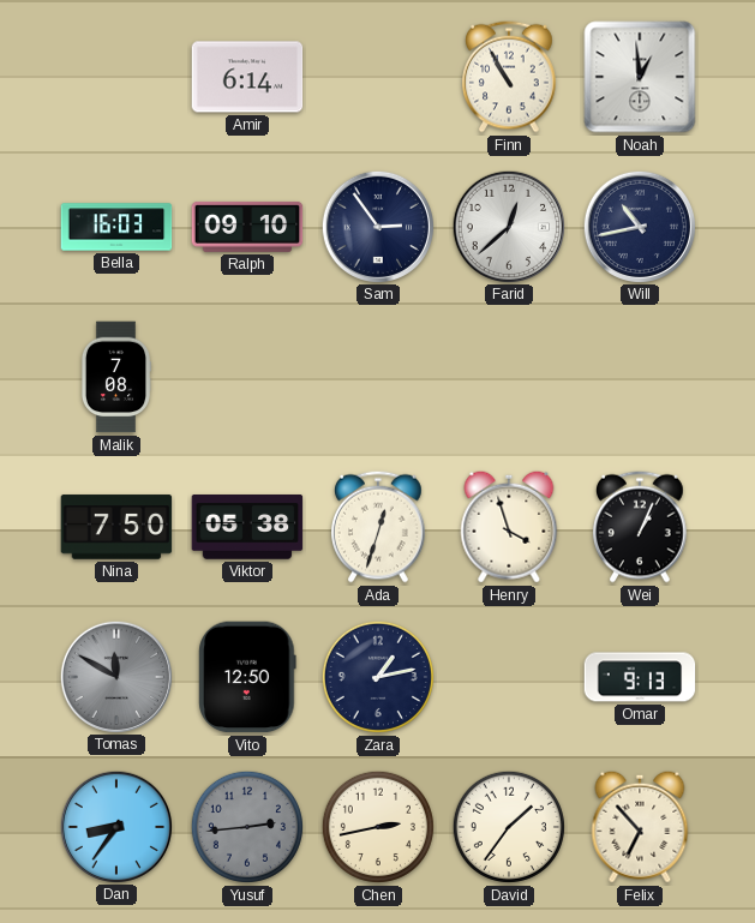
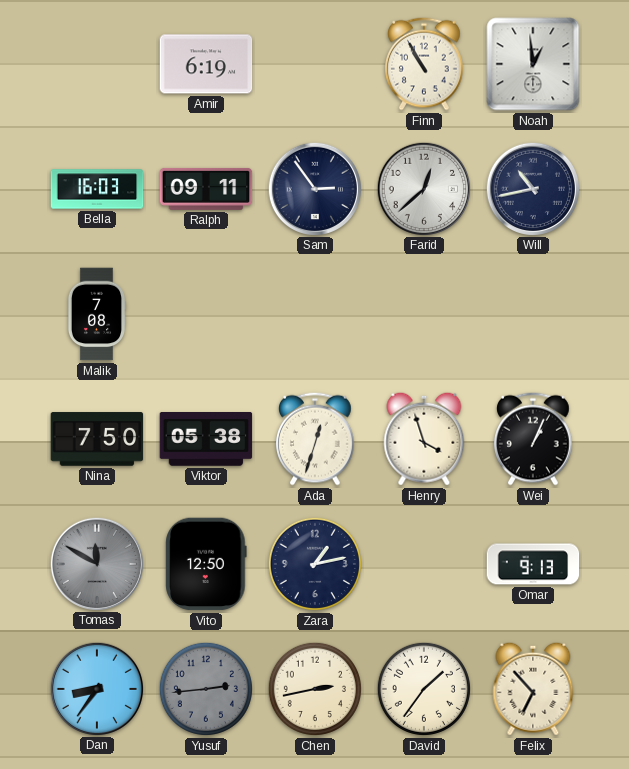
Amir: 6:14 -> 6:19 (206, 64)
Ralph: 09:10 -> 09:11 (206, 189)
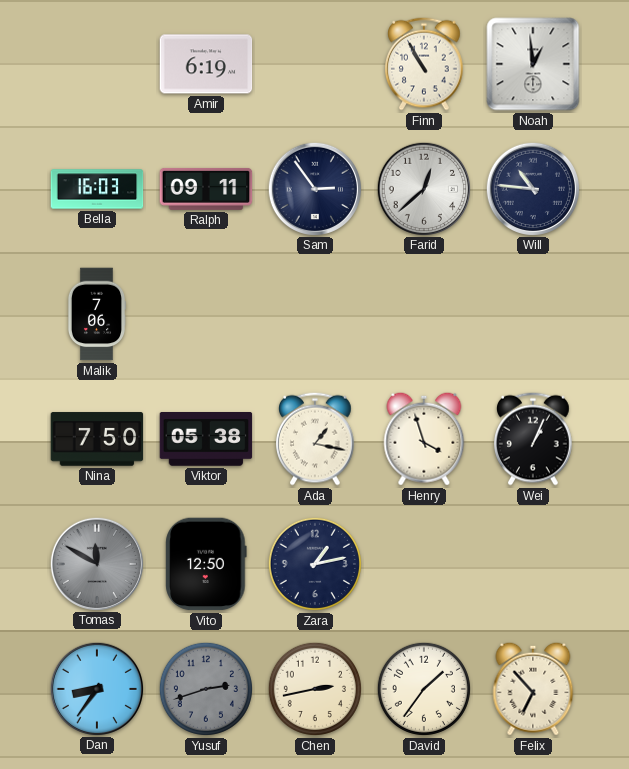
Will: 10:43 -> 10:46 (532, 188)
Malik: 7:08 -> 7:06 (97, 314)
Ada: 12:33 -> 1:17 (316, 439)
Omar: 9:13 -> none (533, 564)
Yusuf: 2:44 -> 2:42 (206, 689)
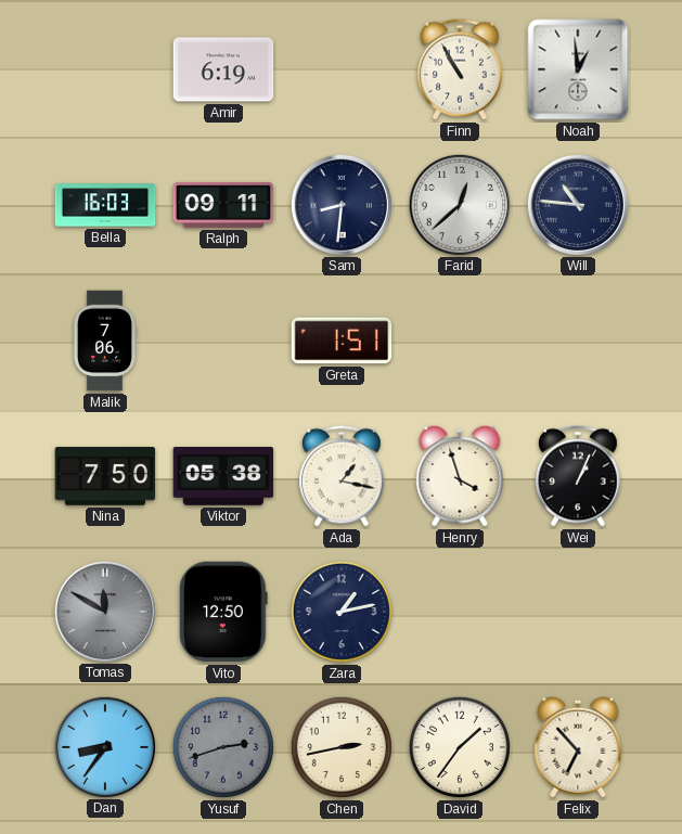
Sam: 2:54 -> 8:31 (340, 204)
Greta: none -> 1:51 (342, 341)
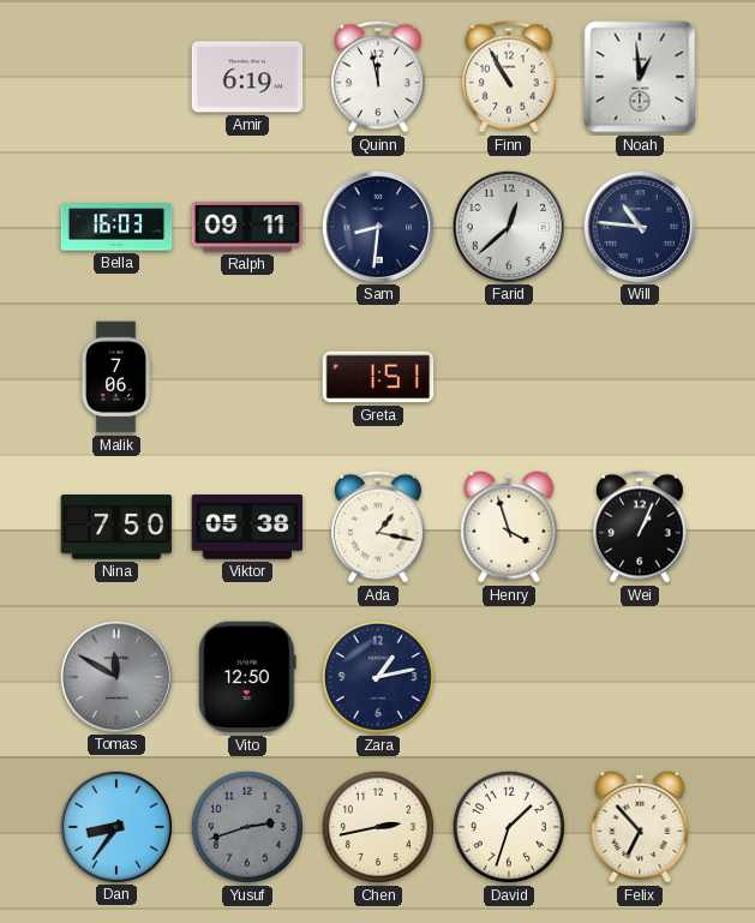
Quinn: none -> 11:58 (379, 77)
David: 1:36 -> 1:33 (509, 827)
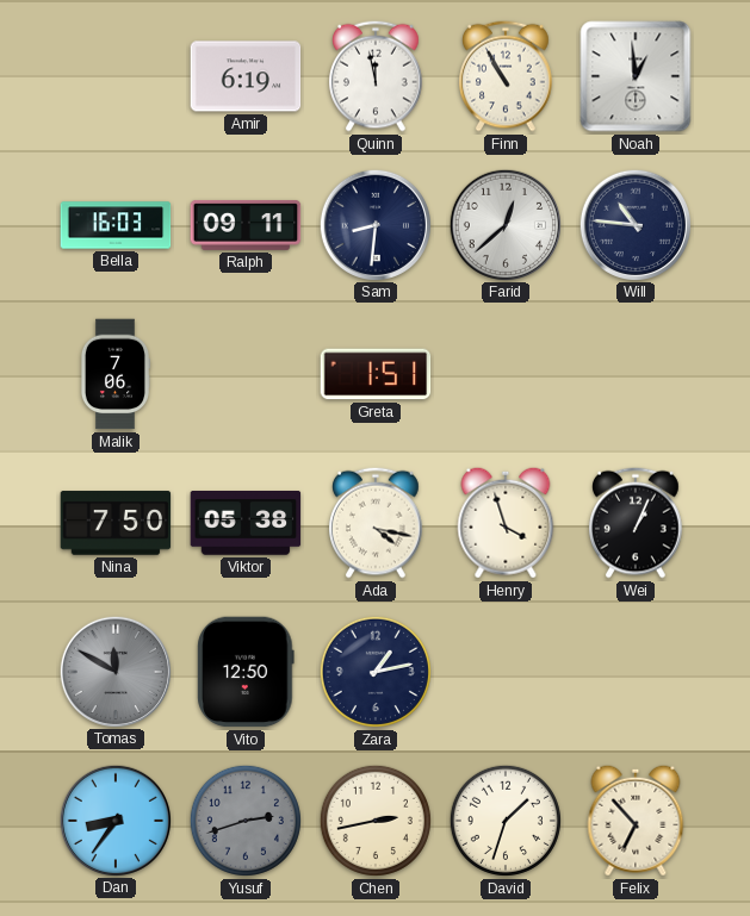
Ada: 1:17 -> 4:17 (377, 523)
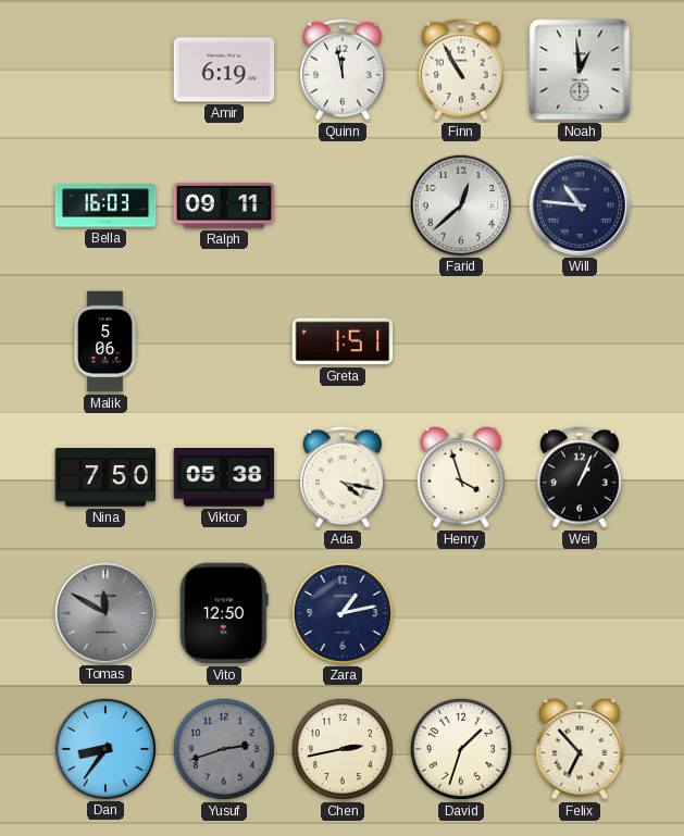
Sam: 8:31 -> none (374, 224)
Malik: 7:06 -> 5:06 (105, 341)
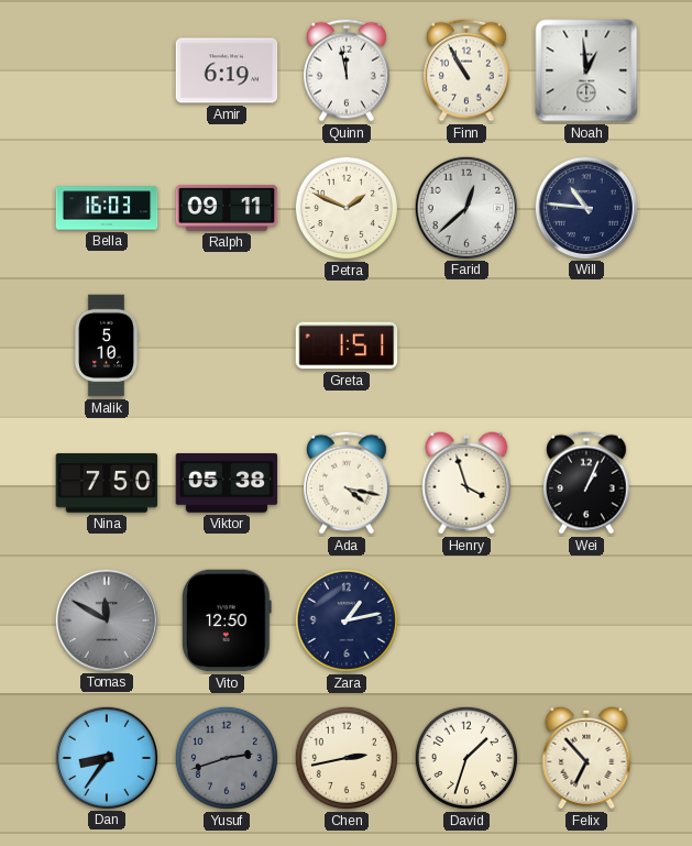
Petra: none -> 1:49 (347, 208)
Malik: 5:06 -> 5:10 (107, 345)
